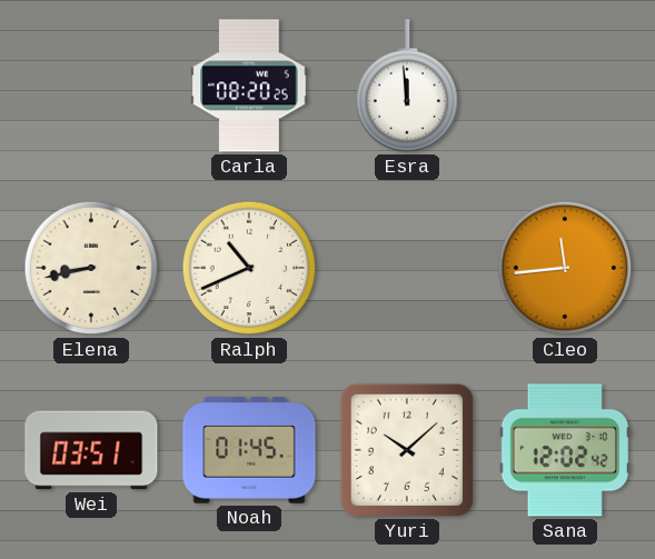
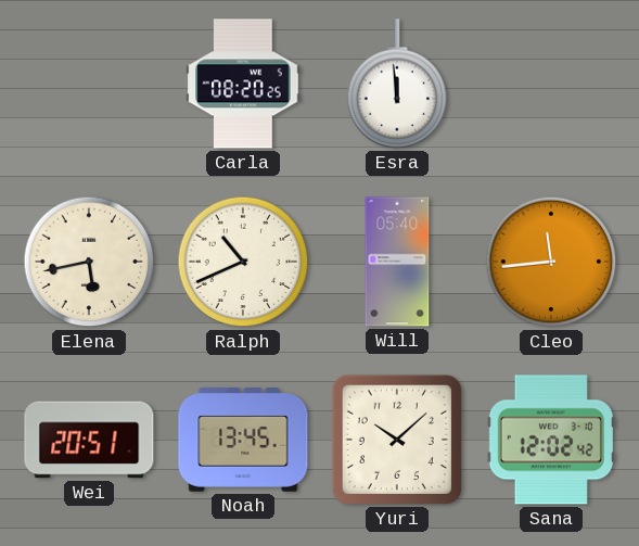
Elena: 8:43 -> 5:43 (89, 262)
Will: none -> 05:40 (397, 262)
Wei: 03:51 -> 20:51 (89, 440)
Noah: 01:45 -> 13:45 (243, 440)
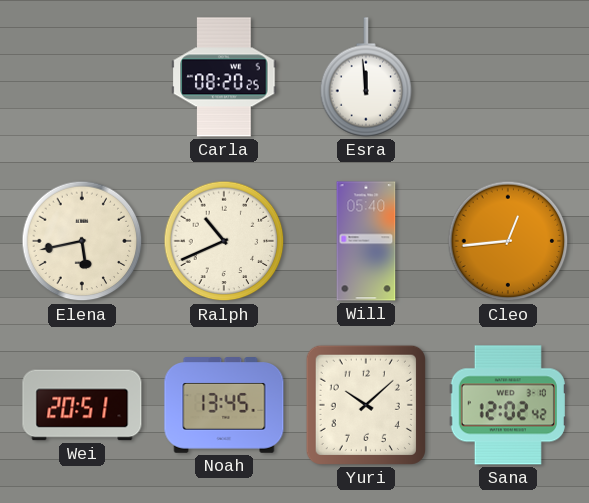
Cleo: 11:44 -> 12:44 (508, 241)
